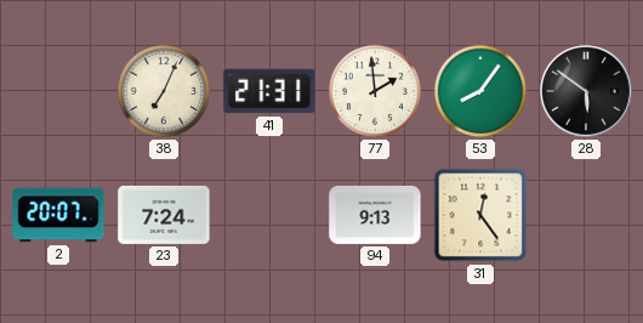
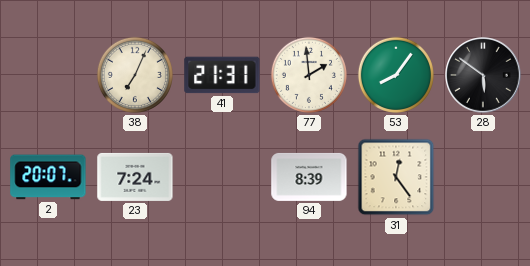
94: 9:13 -> 8:39 (309, 177)
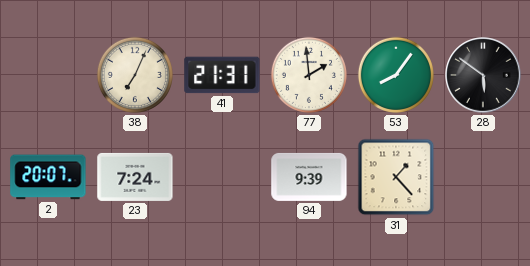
94: 8:39 -> 9:39 (309, 177)
31: 12:24 -> 1:23 (396, 177)
